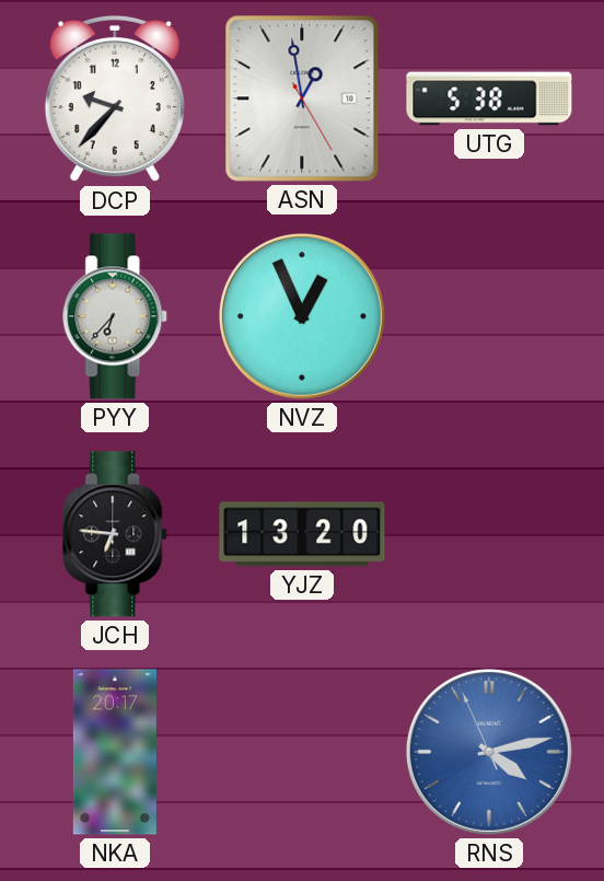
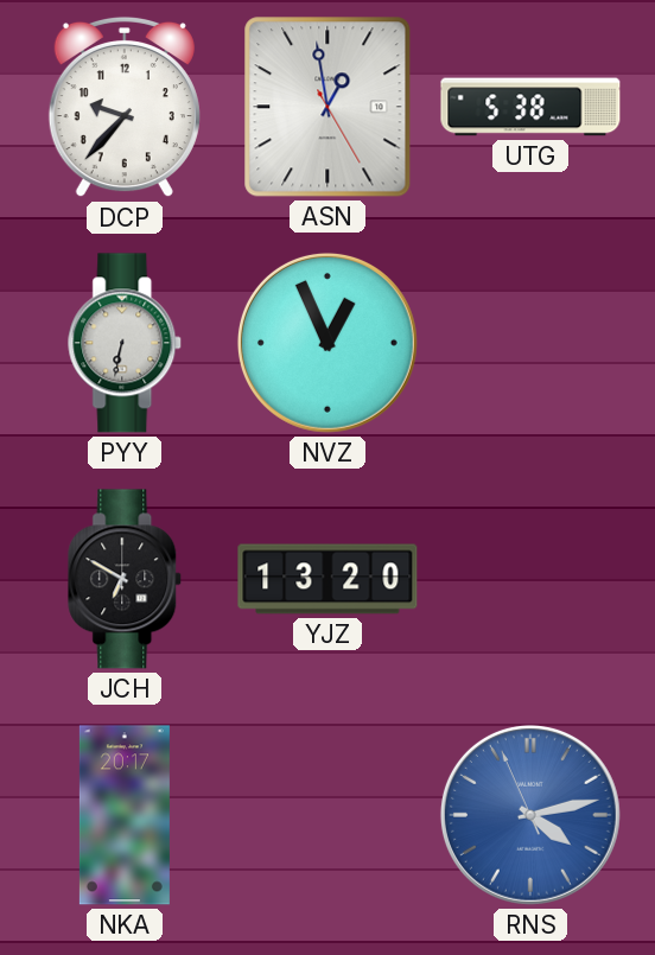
PYY: 6:37 -> 6:32 (126, 343)
JCH: 6:46 -> 6:50 (126, 579)
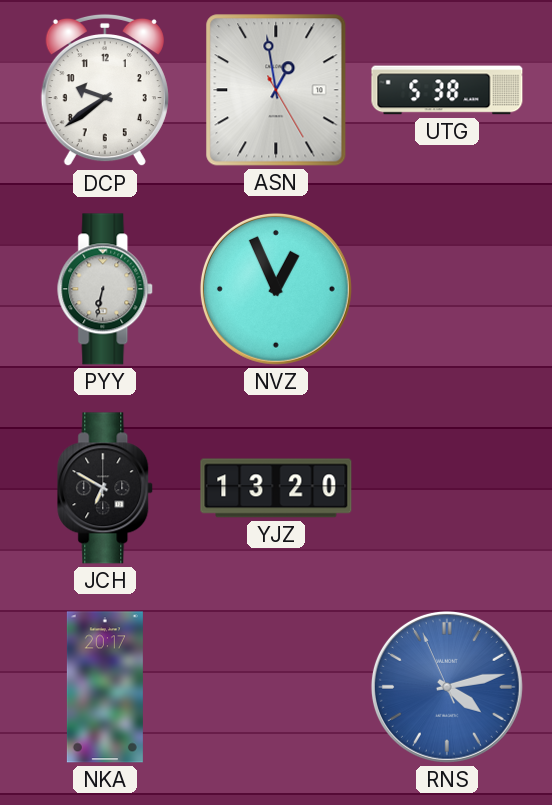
DCP: 9:37 -> 9:39 (105, 90)
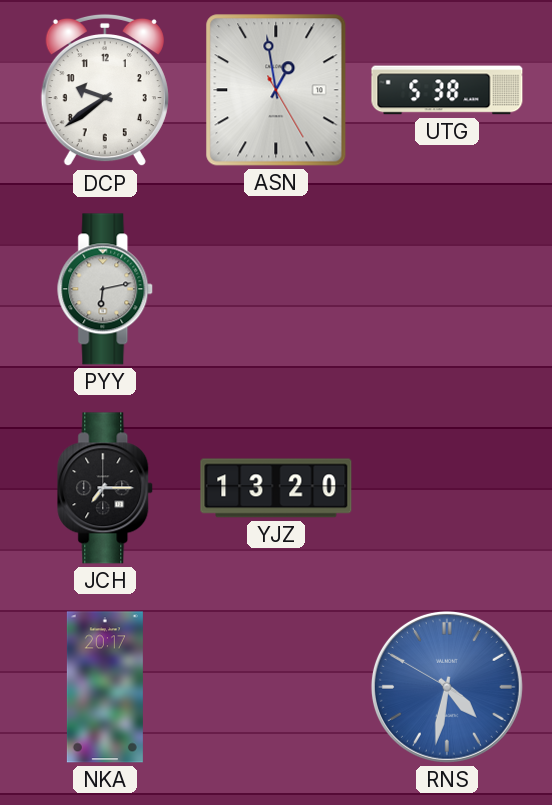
PYY: 6:32 -> 6:13 (106, 289)
NVZ: 12:56 -> none (276, 289)
JCH: 6:50 -> 7:15 (106, 488)
RNS: 4:12 -> 4:31 (447, 687)
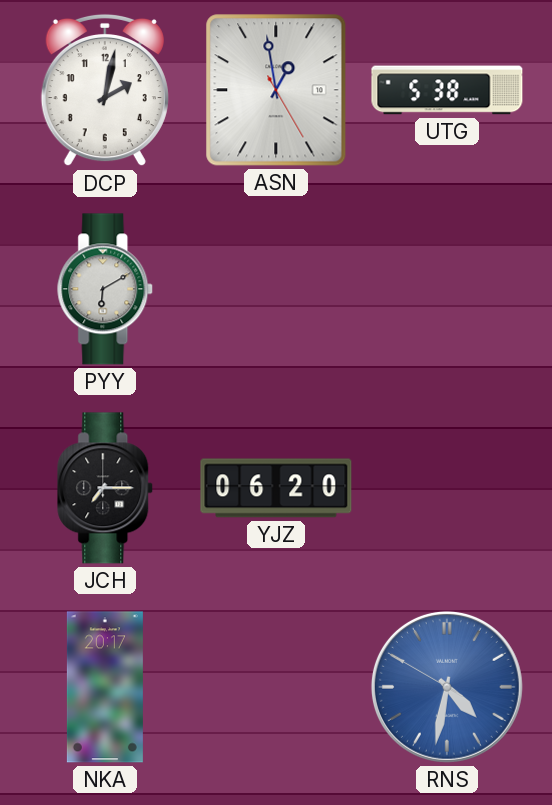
DCP: 9:39 -> 2:02 (105, 90)
PYY: 6:13 -> 6:10 (106, 289)
YJZ: 13:20 -> 06:20 (276, 488)
